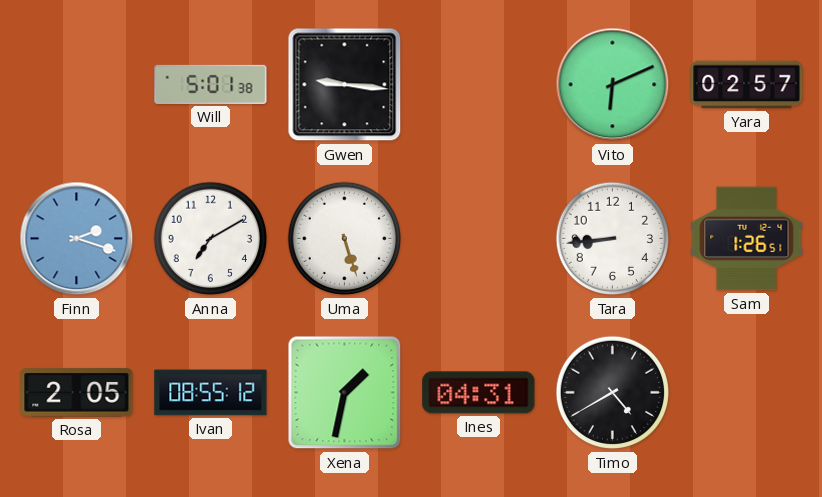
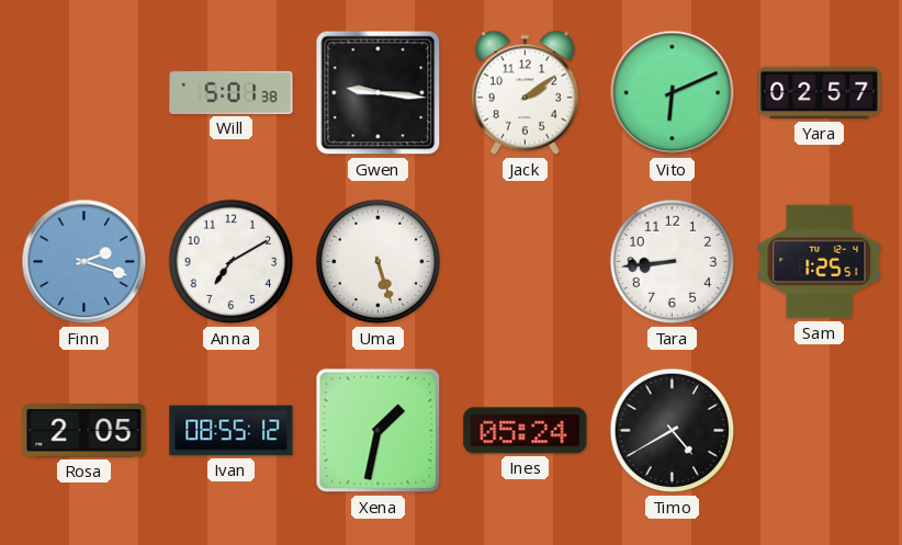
Jack: none -> 2:09 (525, 93)
Sam: 1:26 -> 1:25 (820, 262)
Ines: 04:31 -> 05:24 (526, 431)
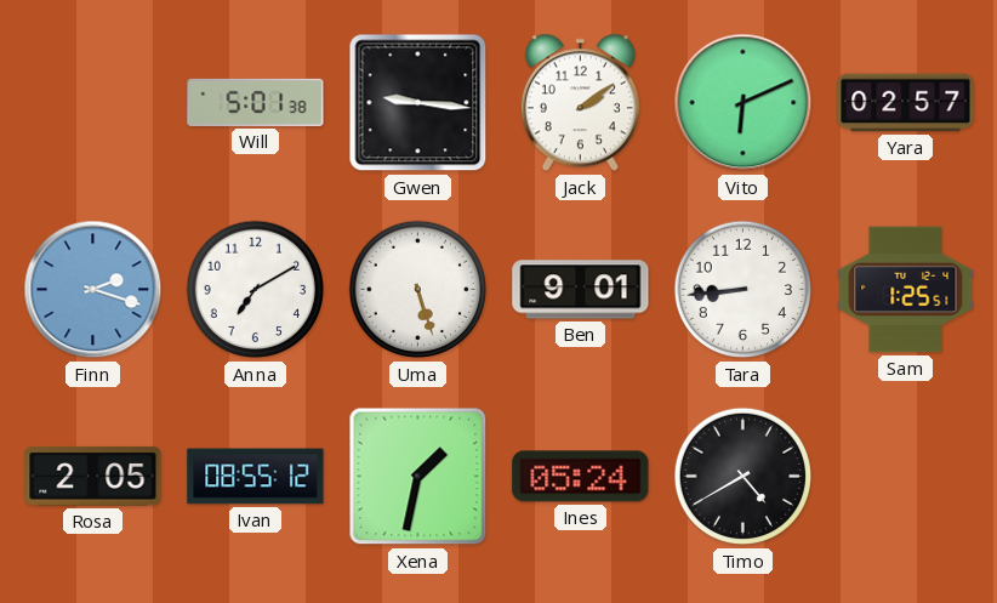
Ben: none -> 9:01 (581, 290)
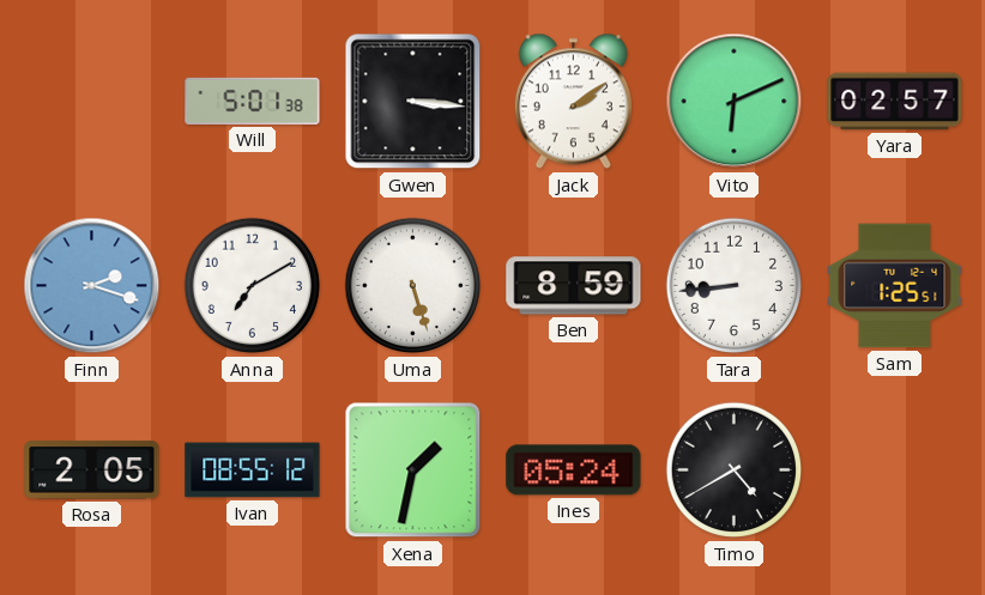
Gwen: 9:16 -> 3:16 (413, 102)
Ben: 9:01 -> 8:59 (574, 286)
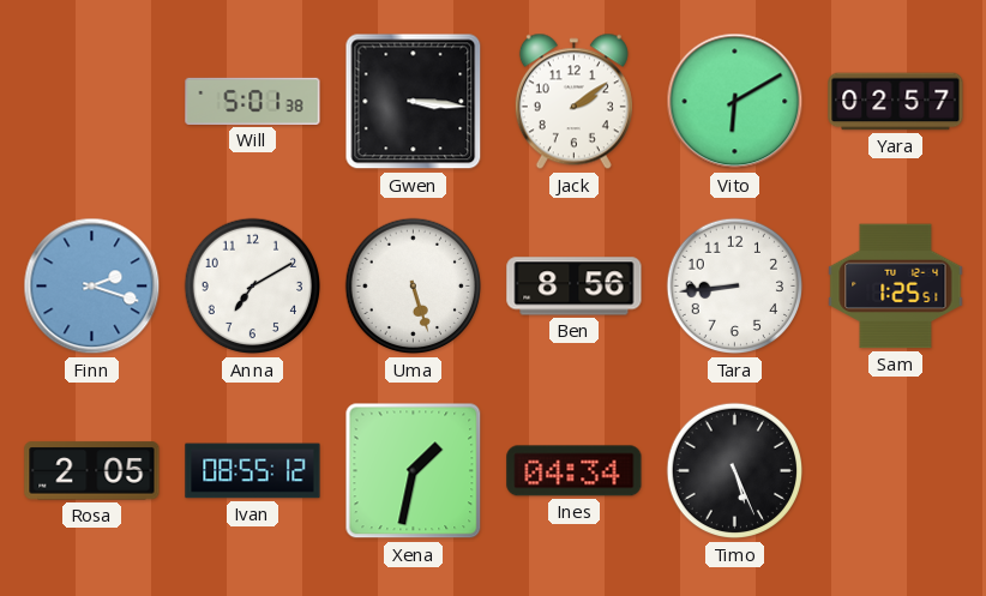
Vito: 6:11 -> 6:10 (735, 102)
Ben: 8:59 -> 8:56 (575, 287)
Ines: 05:24 -> 04:34 (575, 471)
Timo: 4:40 -> 5:26 (735, 471)
